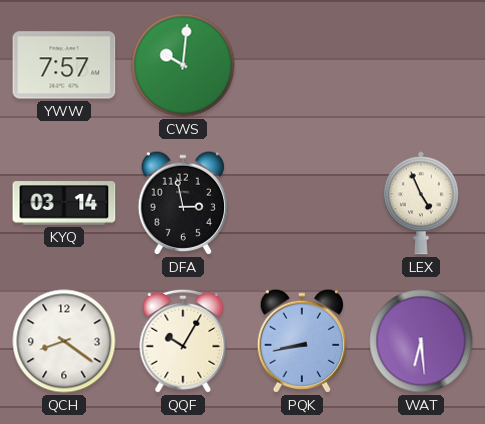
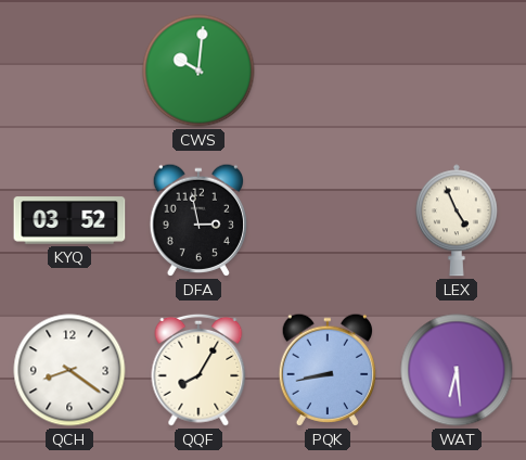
YWW: 7:57 -> none (64, 65)
KYQ: 03:14 -> 03:52 (69, 220)
QQF: 10:05 -> 8:05 (198, 370)
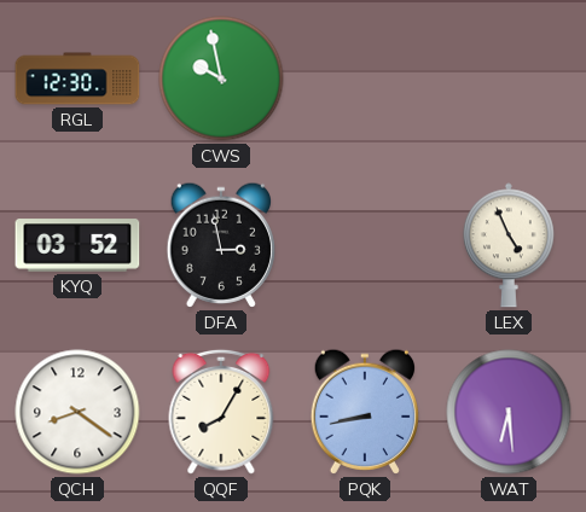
RGL: none -> 12:30 (77, 78)
CWS: 10:01 -> 9:58 (221, 78)
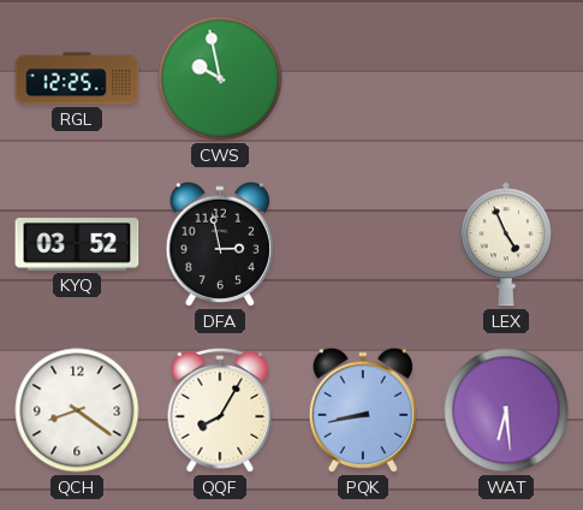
RGL: 12:30 -> 12:25 (77, 78)
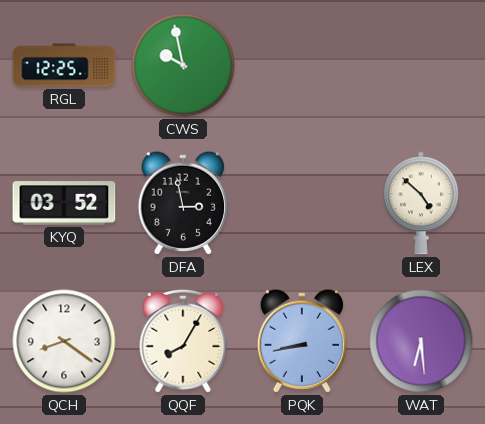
LEX: 4:56 -> 4:52 (421, 203)
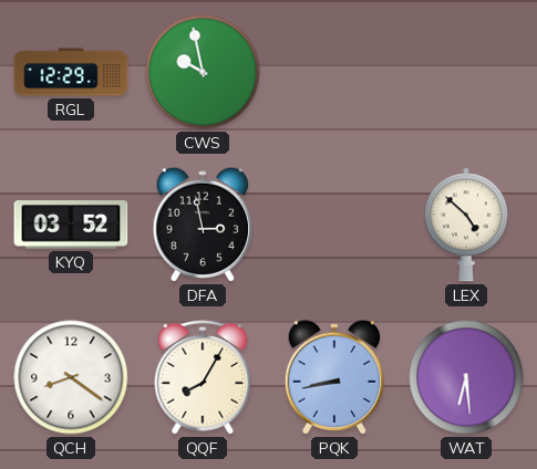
RGL: 12:25 -> 12:29 (71, 72)
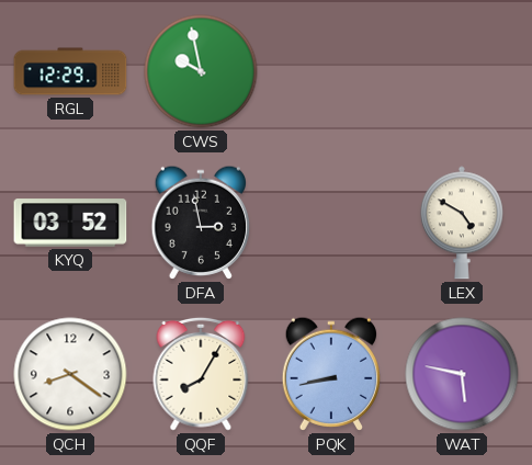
LEX: 4:52 -> 4:50 (462, 223)
WAT: 6:29 -> 5:47 (462, 374)
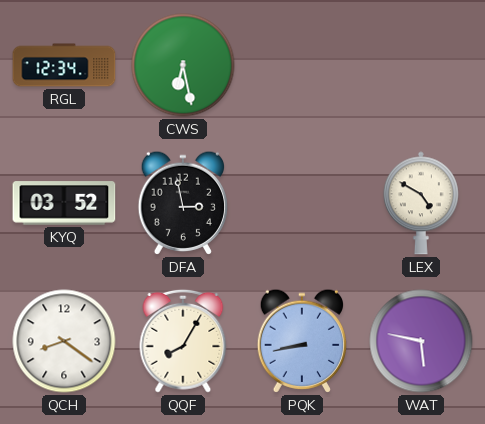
RGL: 12:29 -> 12:34 (64, 65)
CWS: 9:58 -> 6:28 (183, 65)
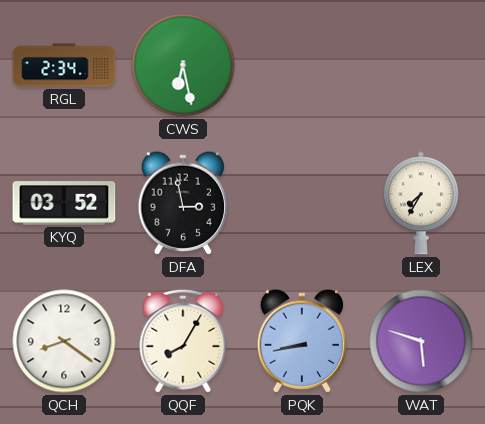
RGL: 12:34 -> 2:34 (64, 65)
LEX: 4:50 -> 7:35 (421, 203)
WAT: 5:47 -> 5:48 (421, 341)
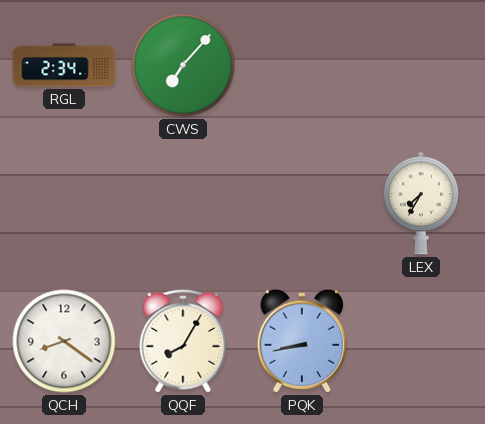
CWS: 6:28 -> 7:07 (183, 65)
KYQ: 03:52 -> none (64, 203)
DFA: 2:58 -> none (182, 203)
WAT: 5:48 -> none (421, 341)
